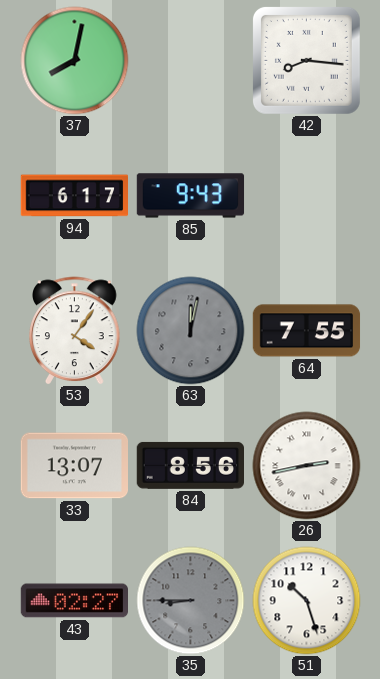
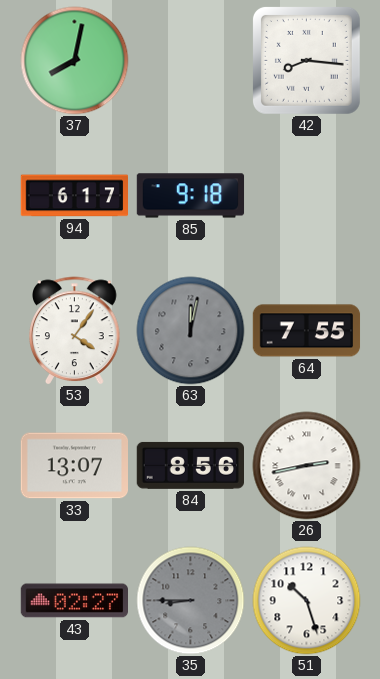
85: 9:43 -> 9:18 (191, 196)
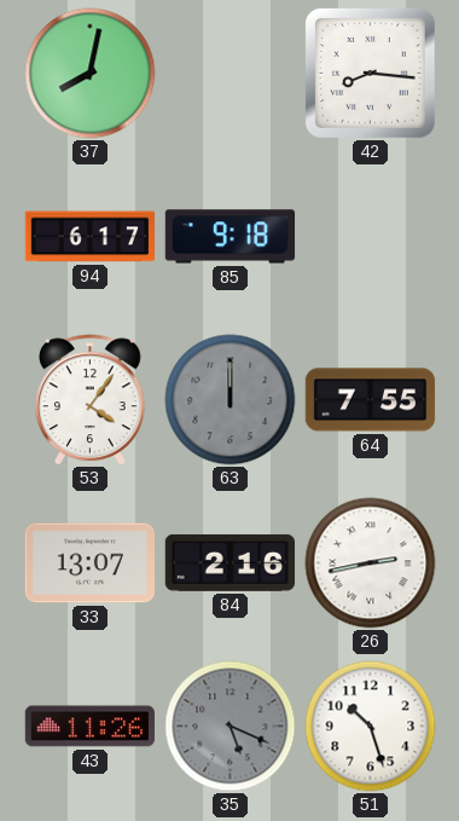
63: 12:02 -> 12:00 (231, 400)
84: 8:56 -> 2:16 (230, 562)
43: 02:27 -> 11:26 (89, 727)
35: 8:45 -> 5:19 (231, 727)
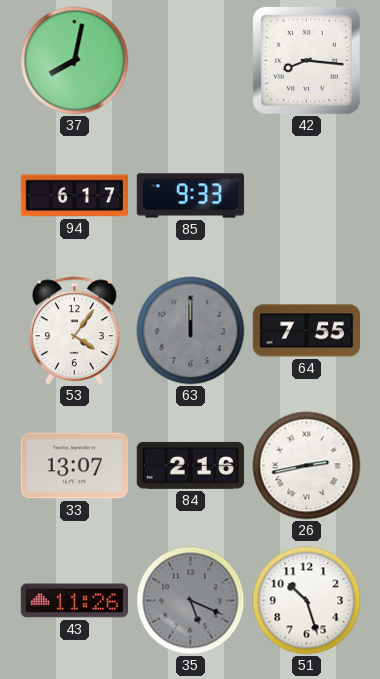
85: 9:18 -> 9:33 (191, 196)
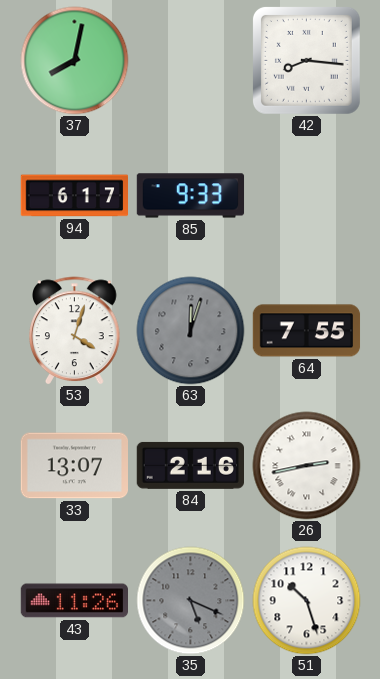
53: 4:06 -> 4:03 (75, 331)
63: 12:00 -> 12:03 (191, 331)
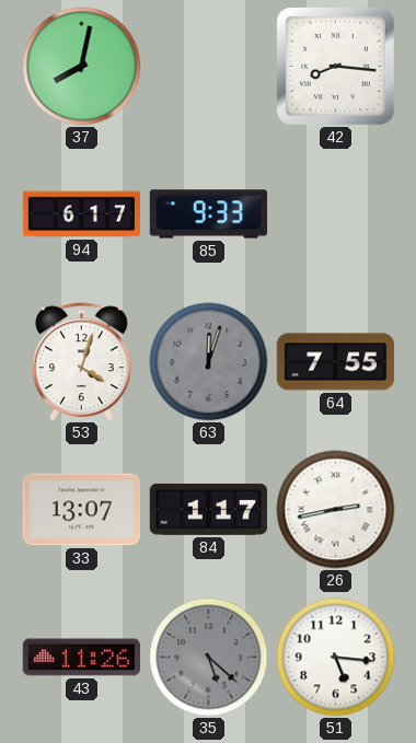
84: 2:16 -> 1:17 (208, 509)
35: 5:19 -> 5:22 (209, 658)
51: 10:27 -> 5:16 (336, 658)
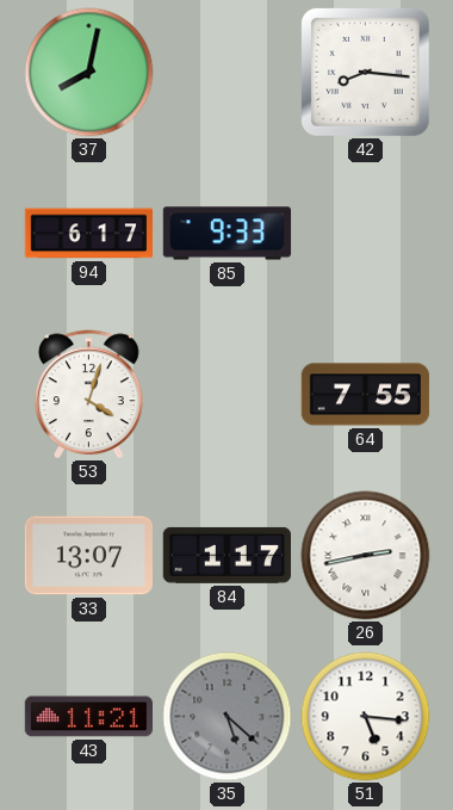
63: 12:03 -> none (209, 362)
43: 11:26 -> 11:21 (88, 717)
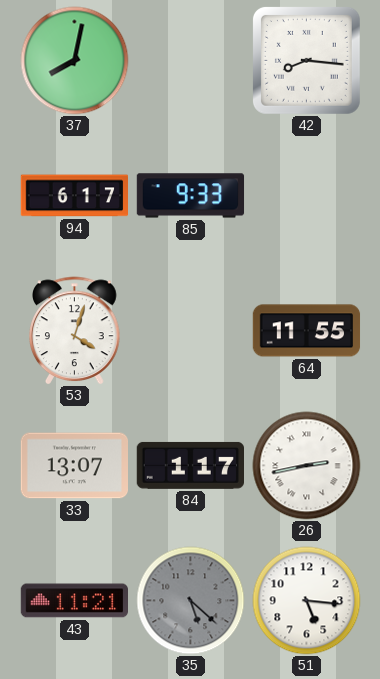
64: 7:55 -> 11:55 (307, 331)
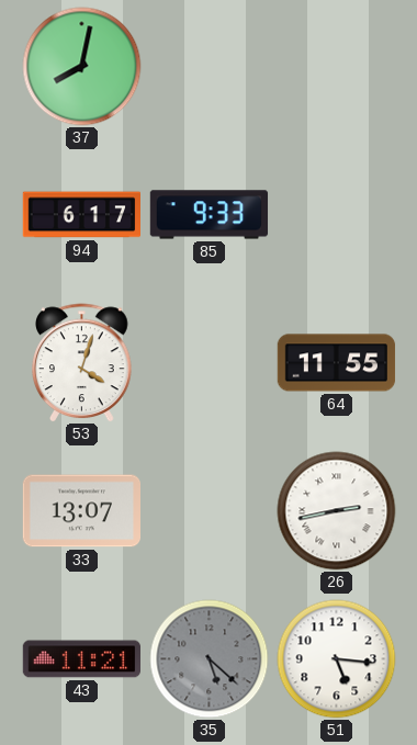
42: 8:16 -> none (306, 60)
84: 1:17 -> none (190, 465)
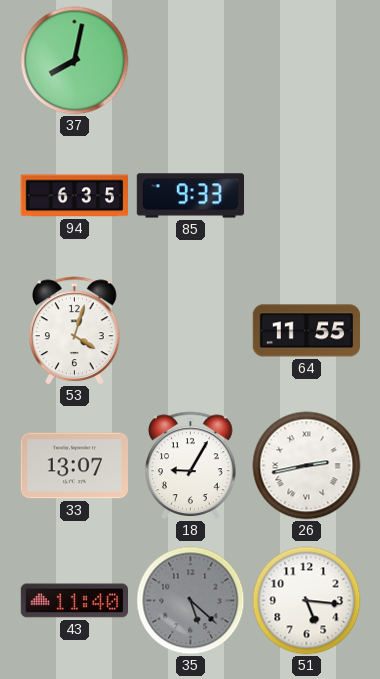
94: 6:17 -> 6:35 (74, 196)
18: none -> 9:05 (191, 466)
43: 11:21 -> 11:40 (74, 601)
